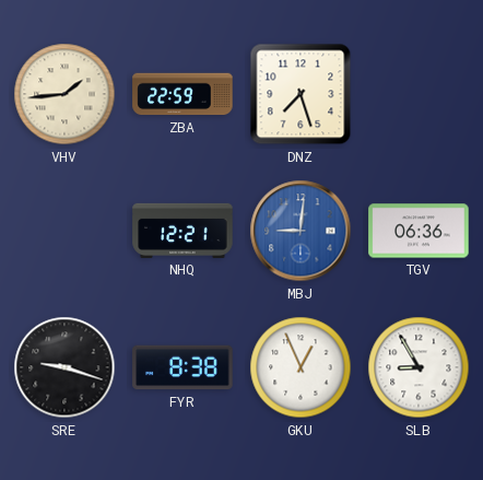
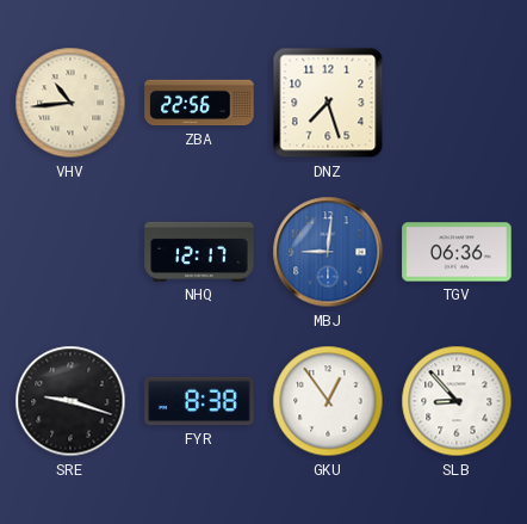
VHV: 1:44 -> 10:44 (70, 103)
ZBA: 22:59 -> 22:56 (199, 103)
NHQ: 12:21 -> 12:17 (199, 252)
GKU: 12:56 -> 12:54 (328, 401)
SLB: 8:55 -> 8:53 (457, 401)
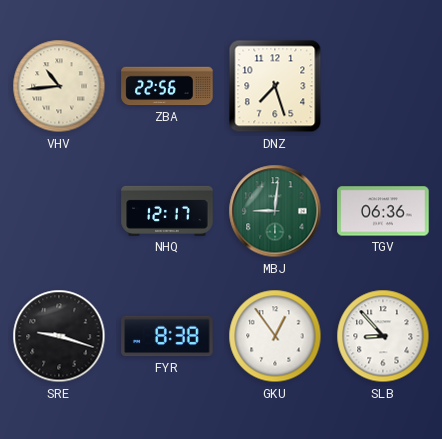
MBJ dial: blue -> green (275, 211)
